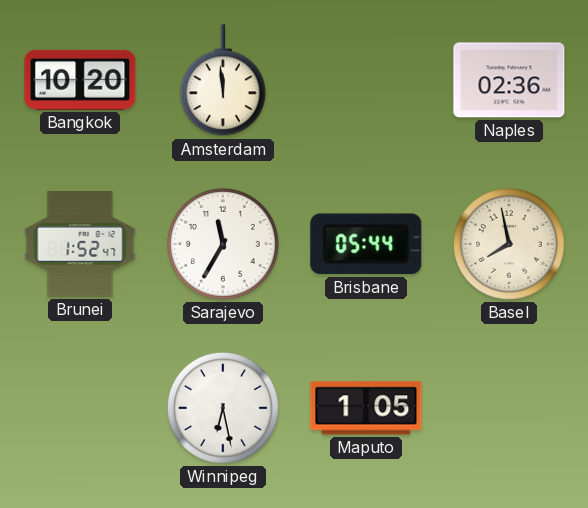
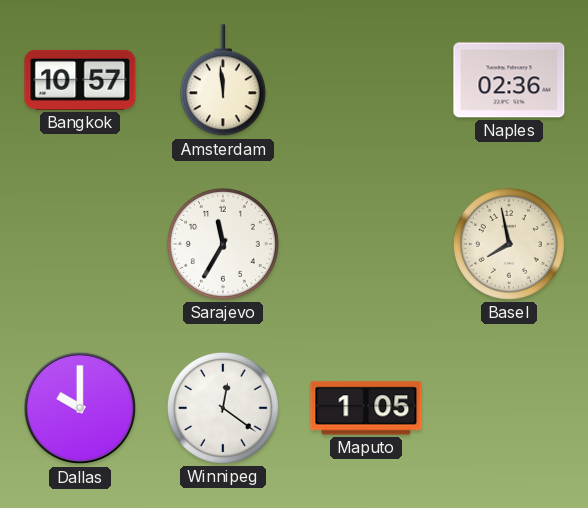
Bangkok: 10:20 -> 10:57 (80, 80)
Brunei: 1:52 -> none (80, 244)
Brisbane: 05:44 -> none (366, 244)
Dallas: none -> 10:00 (80, 408)
Winnipeg: 6:28 -> 12:21 (223, 408)
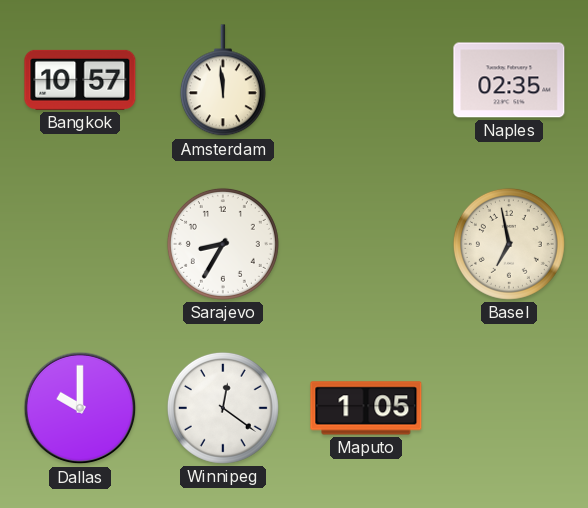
Naples: 02:36 -> 02:35 (509, 80)
Sarajevo: 11:35 -> 8:35 (223, 244)
Basel: 7:58 -> 6:58 (509, 244)
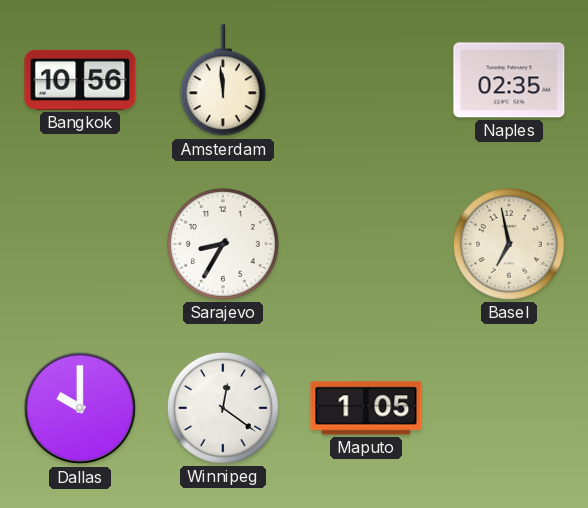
Bangkok: 10:57 -> 10:56 (80, 80)
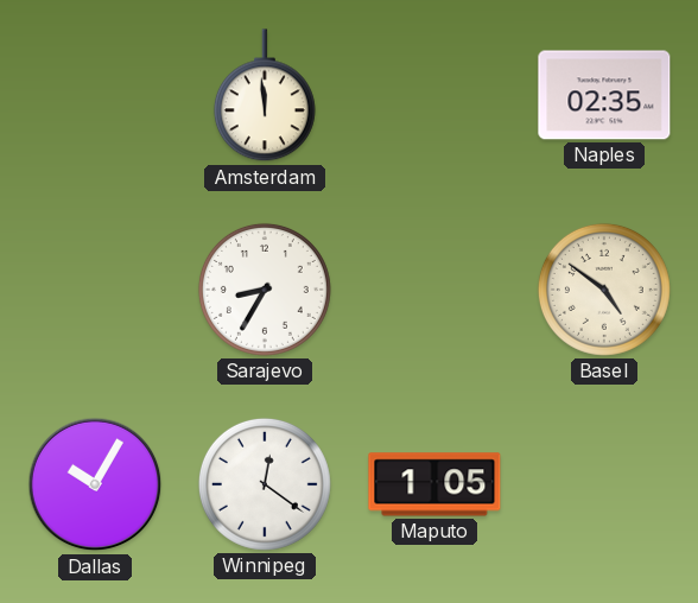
Bangkok: 10:56 -> none (80, 80)
Basel: 6:58 -> 4:51 (604, 290)
Dallas: 10:00 -> 10:05 (95, 484)
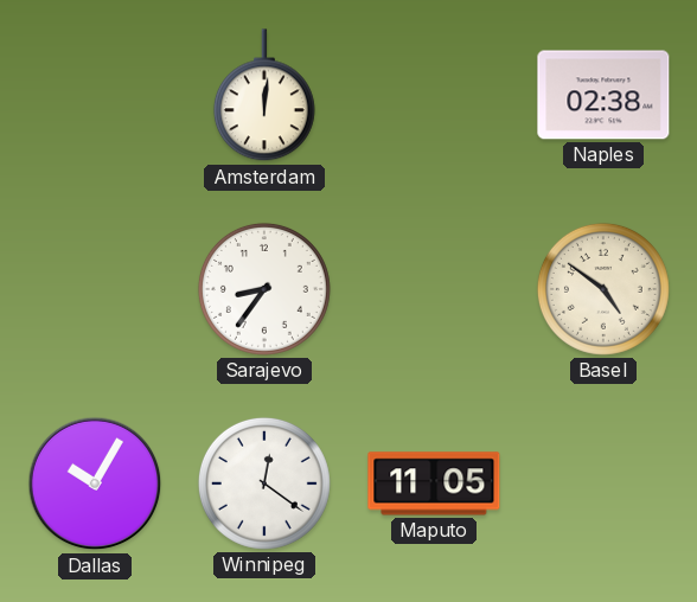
Amsterdam: 11:59 -> 12:01 (264, 96)
Naples: 02:35 -> 02:38 (603, 95)
Sarajevo: 8:35 -> 8:36 (264, 289)
Maputo: 1:05 -> 11:05 (434, 483)
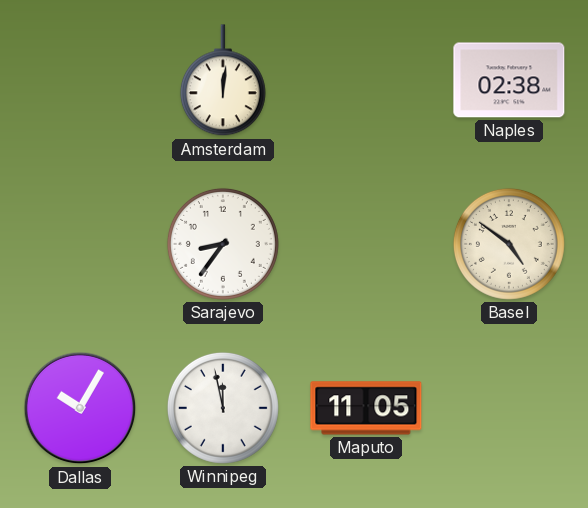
Winnipeg: 12:21 -> 11:58 (223, 408)
